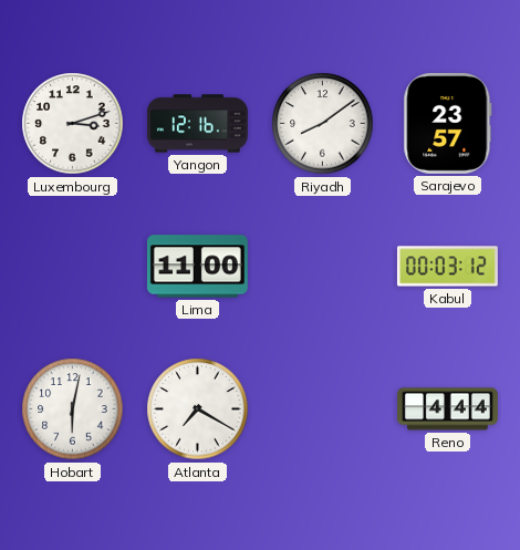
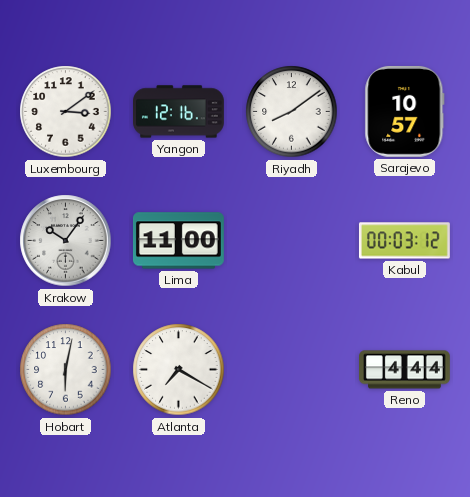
Luxembourg: 3:12 -> 3:09 (66, 112)
Sarajevo: 23:57 -> 10:57 (405, 111)
Krakow: none -> 10:06 (66, 241)
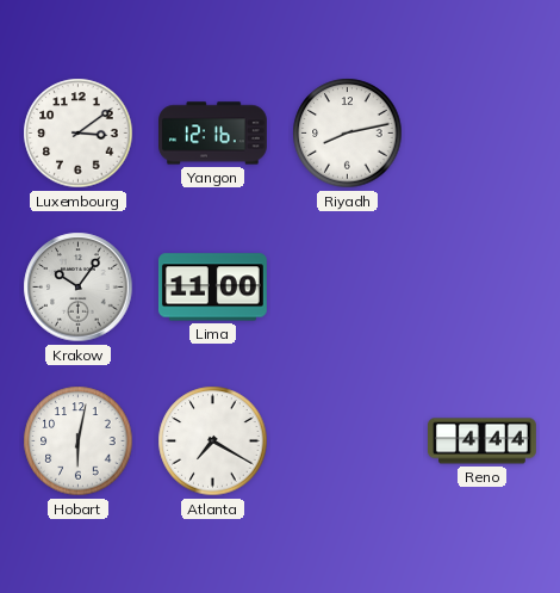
Riyadh: 8:09 -> 8:13 (348, 134)
Sarajevo: 10:57 -> none (405, 111)
Kabul: 00:03 -> none (404, 241)
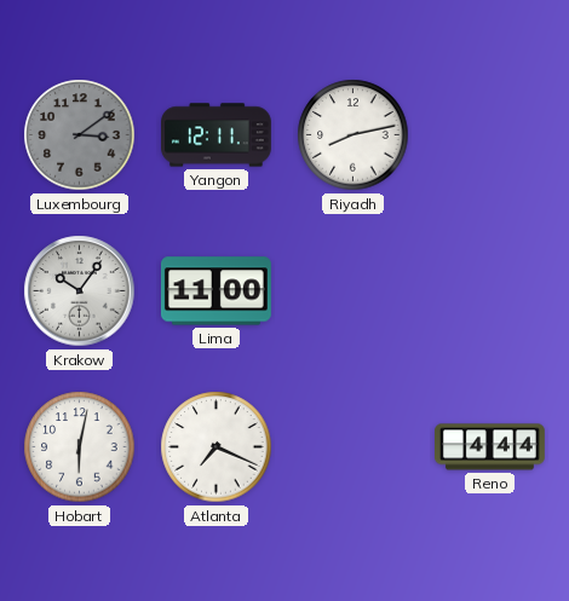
Luxembourg dial: white -> grey (80, 135)
Yangon: 12:16 -> 12:11 (217, 135)
Atlanta: 7:20 -> 7:19 (217, 447)
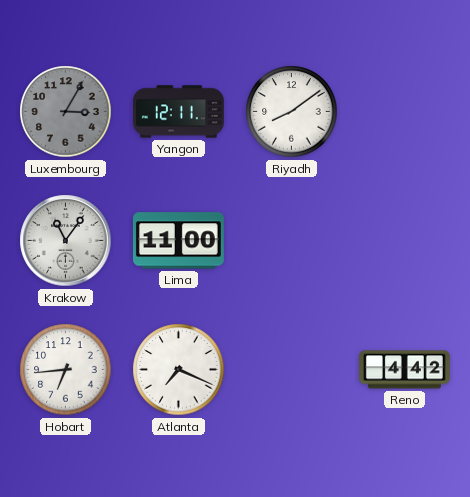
Luxembourg: 3:09 -> 3:05 (66, 112)
Riyadh: 8:13 -> 8:09 (292, 112)
Krakow: 10:06 -> 11:06 (66, 241)
Hobart: 6:02 -> 6:44 (66, 370)
Reno: 4:44 -> 4:42 (405, 370)
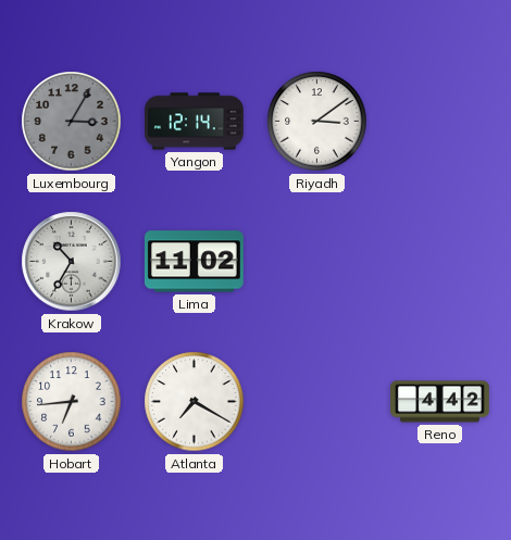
Yangon: 12:11 -> 12:14 (195, 122)
Riyadh: 8:09 -> 3:09 (317, 122)
Krakow: 11:06 -> 10:35 (72, 262)
Lima: 11:00 -> 11:02 (194, 262)
Atlanta: 7:19 -> 7:20 (195, 402)
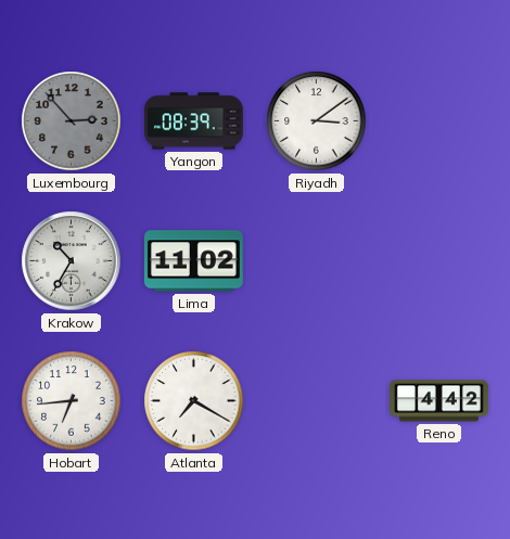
Luxembourg: 3:05 -> 2:53 (72, 121)
Yangon: 12:14 -> 08:39 (194, 121)
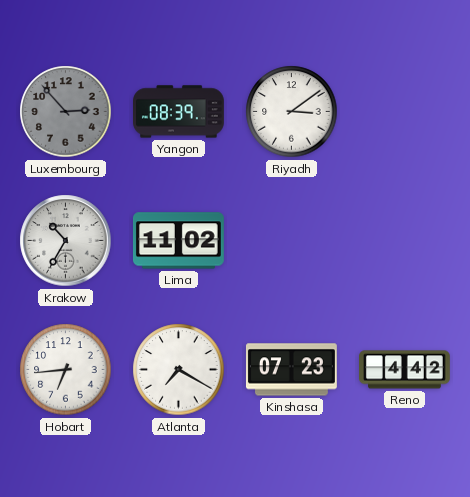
Kinshasa: none -> 07:23 (291, 370)
